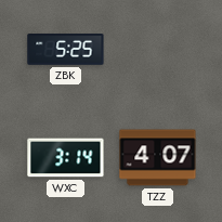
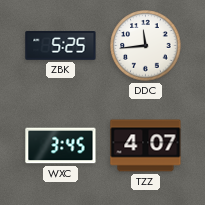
DDC: none -> 11:44 (146, 46)
WXC: 3:14 -> 3:45 (61, 146)
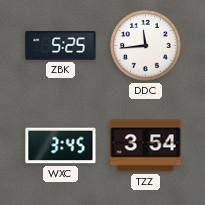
TZZ: 4:07 -> 3:54 (146, 146)
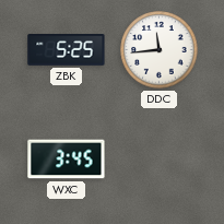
TZZ: 3:54 -> none (146, 146)
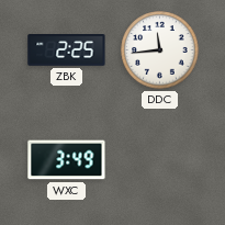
ZBK: 5:25 -> 2:25 (67, 50)
WXC: 3:45 -> 3:49 (67, 160)
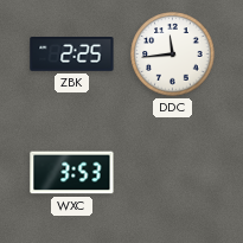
WXC: 3:49 -> 3:53 (72, 173)
